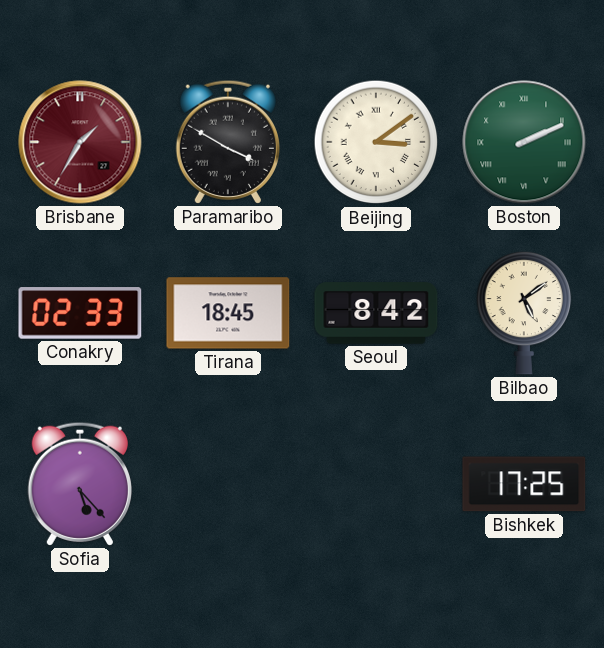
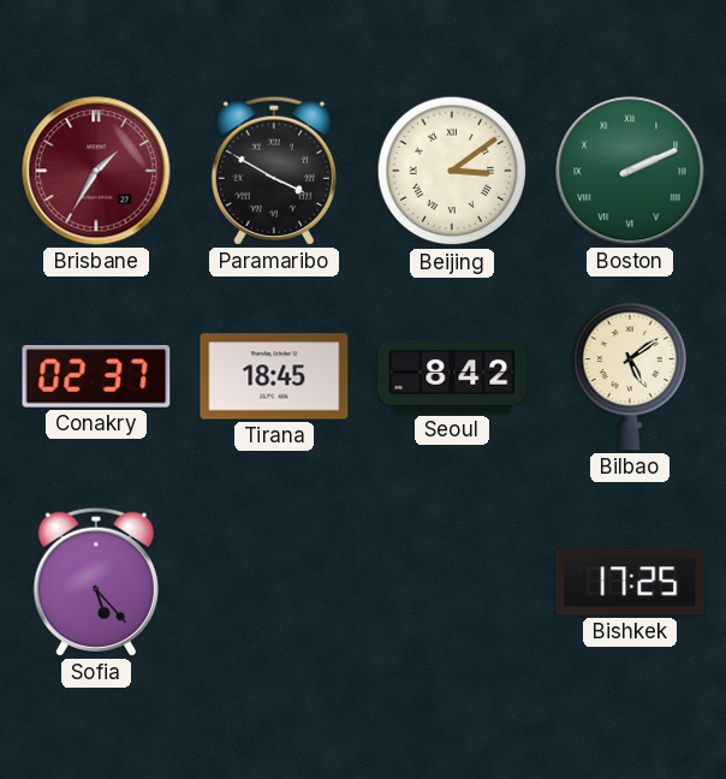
Conakry: 02:33 -> 02:37 (96, 376)
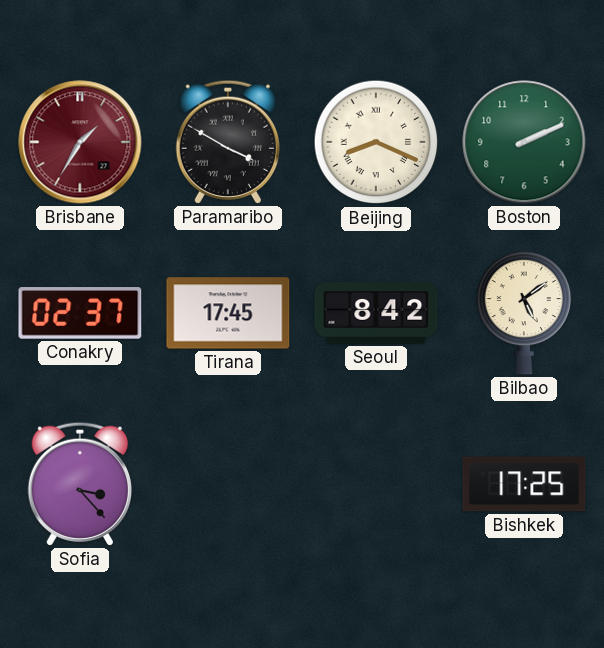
Beijing: 3:09 -> 8:19 (376, 142)
Boston numerals: Roman -> Arabic (524, 142)
Tirana: 18:45 -> 17:45 (228, 313)
Sofia: 5:23 -> 3:23 (80, 484)
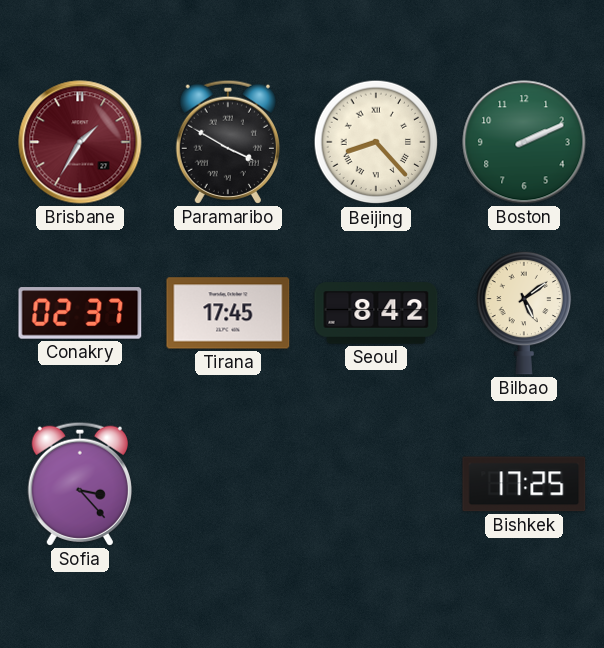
Beijing: 8:19 -> 8:23 (376, 142)
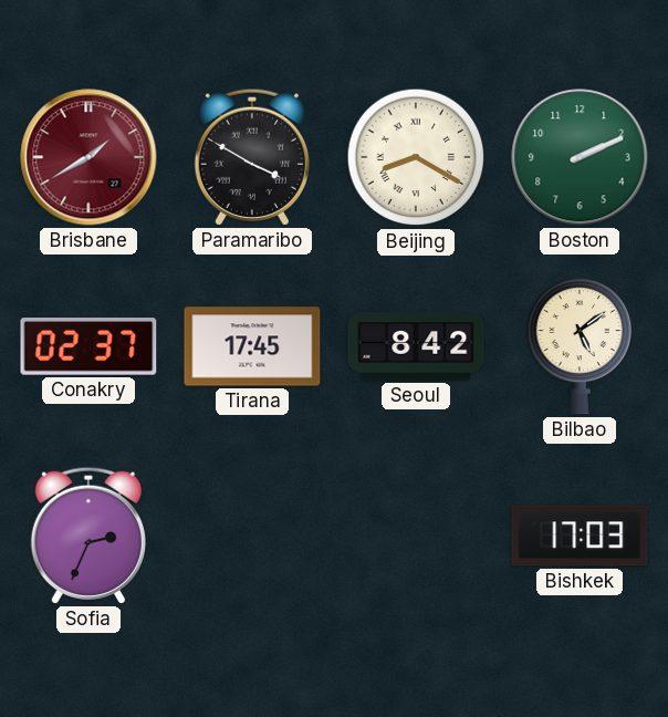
Brisbane: 1:35 -> 1:40 (88, 157)
Beijing: 8:23 -> 8:20 (416, 157)
Sofia: 3:23 -> 2:34 (88, 536)
Bishkek: 17:25 -> 17:03 (580, 536)
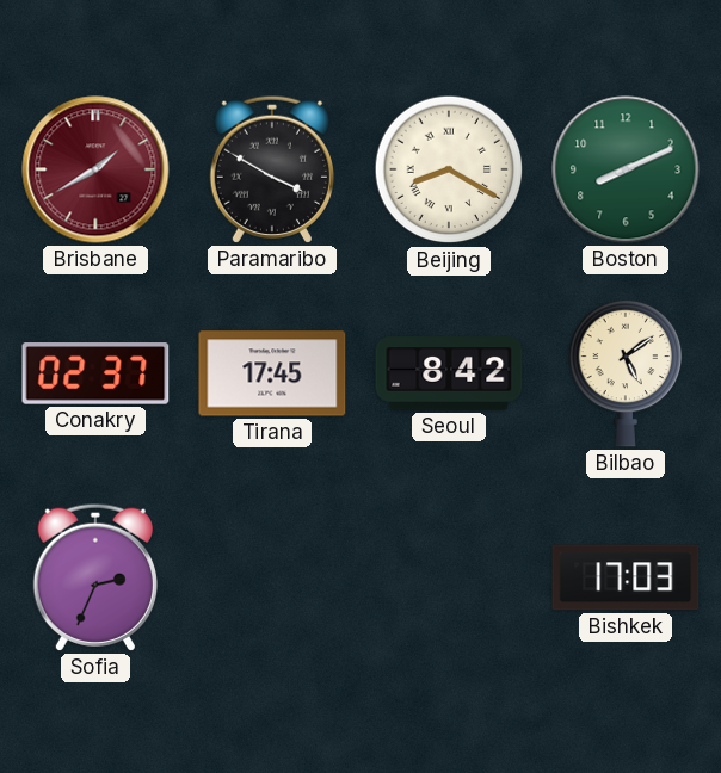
Boston: 2:11 -> 8:11 (626, 169)
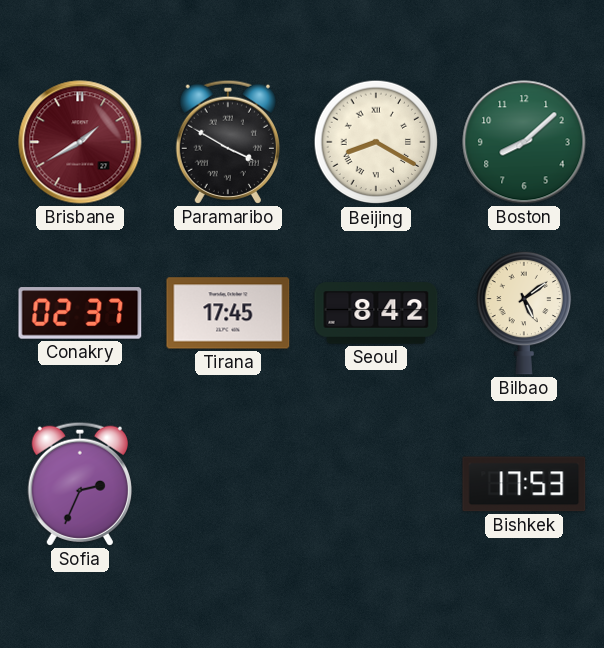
Boston: 8:11 -> 8:08 (524, 142)
Bishkek: 17:03 -> 17:53 (524, 484)
